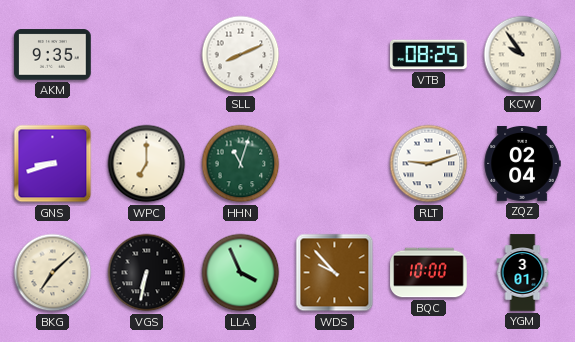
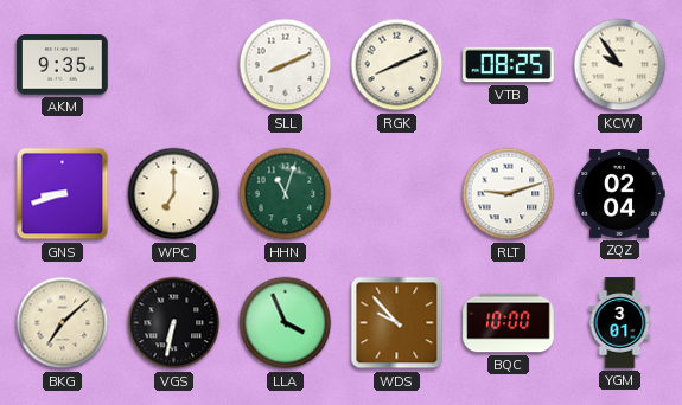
RGK: none -> 8:11 (397, 65)
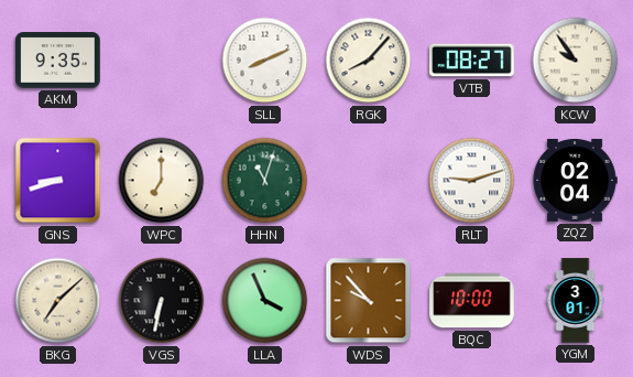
RGK: 8:11 -> 8:07 (369, 61)
VTB: 08:25 -> 08:27 (472, 61)
